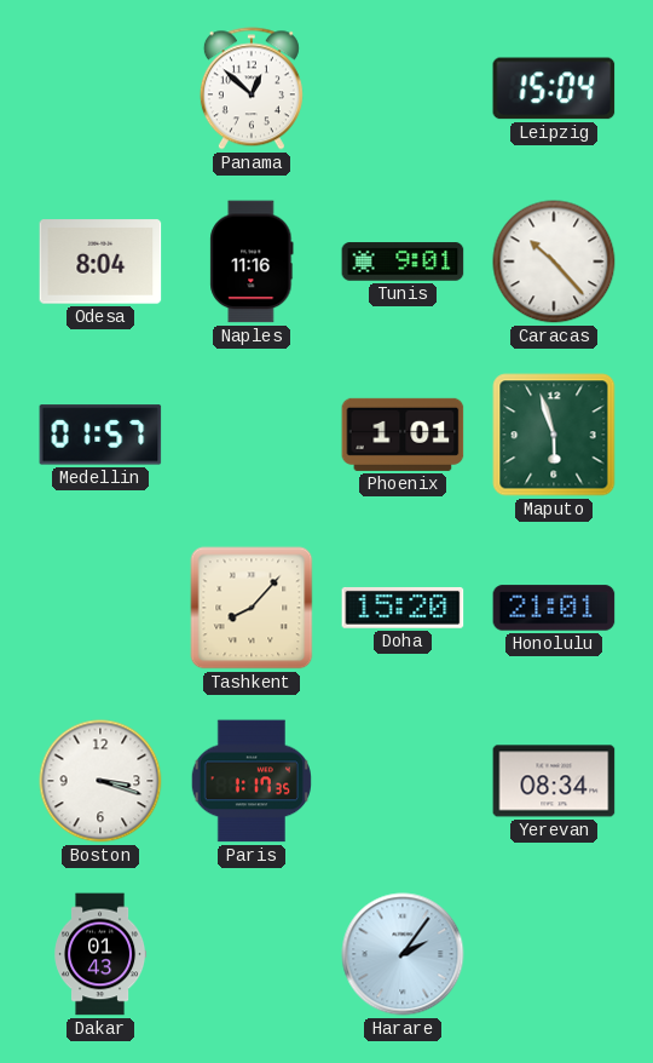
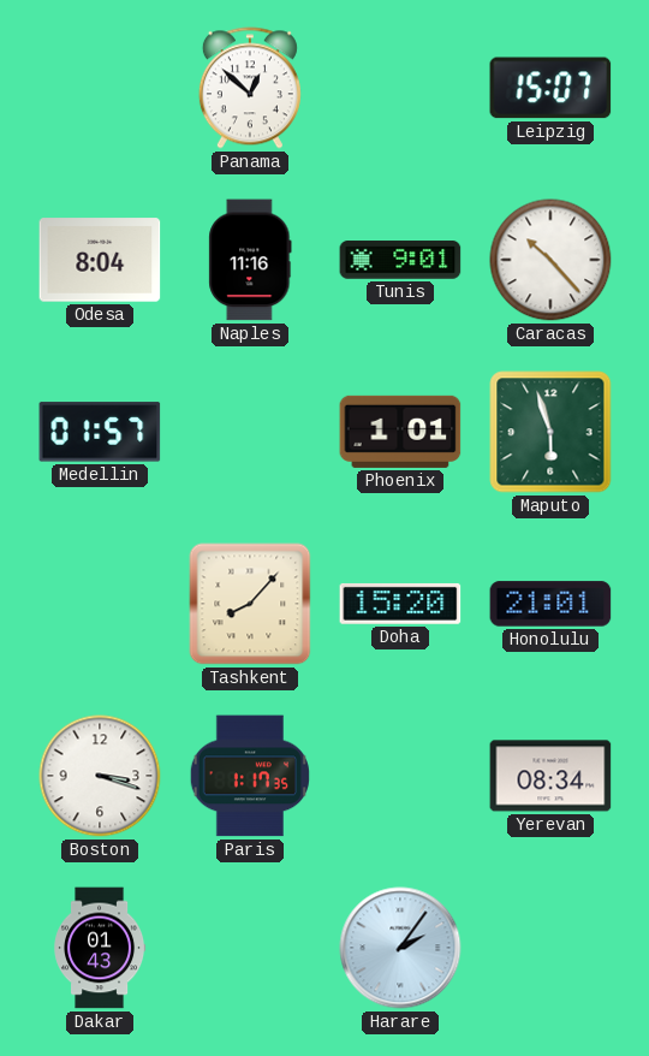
Leipzig: 15:04 -> 15:07 (550, 88)
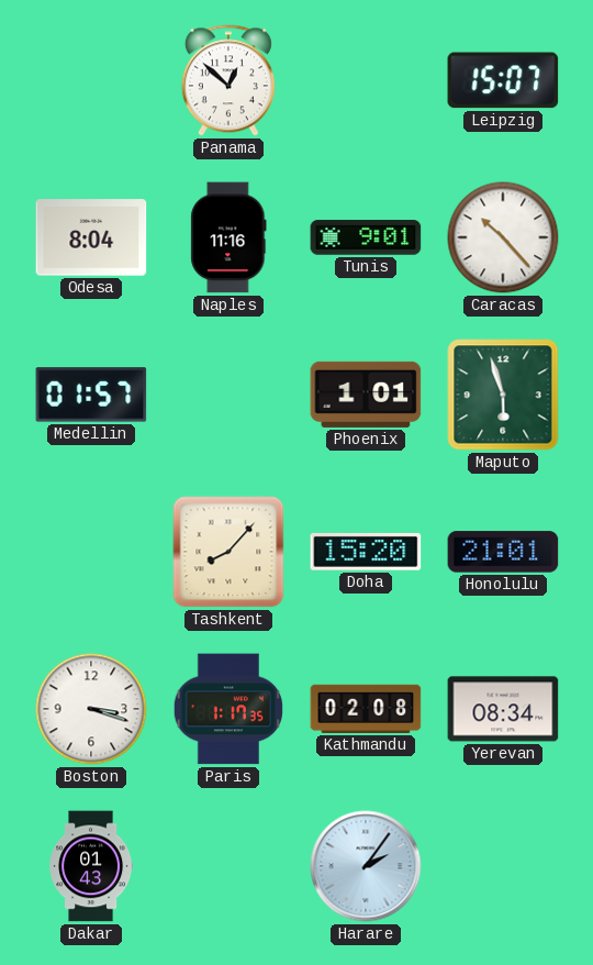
Kathmandu: none -> 02:08 (366, 709)
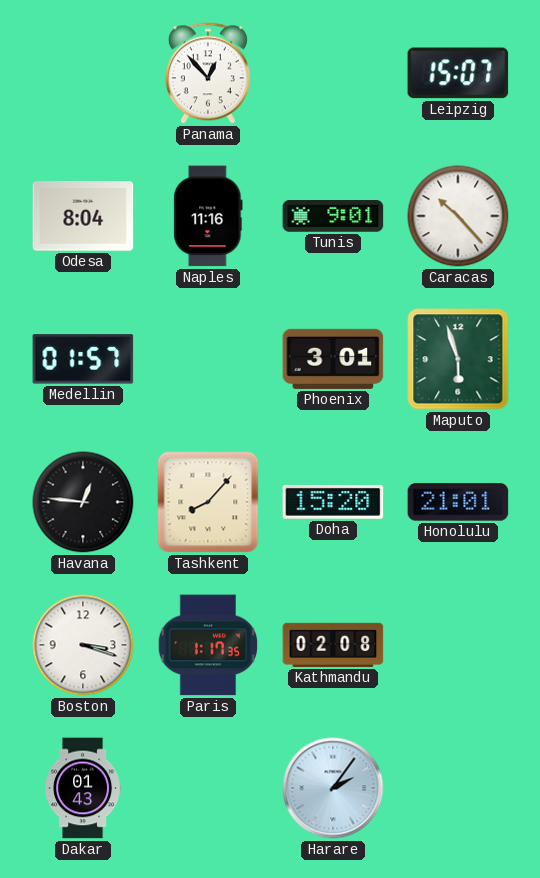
Panama: 12:52 -> 12:53 (208, 73)
Phoenix: 1:01 -> 3:01 (333, 359)
Havana: none -> 12:46 (83, 502)
Yerevan: 08:34 -> none (503, 709)
